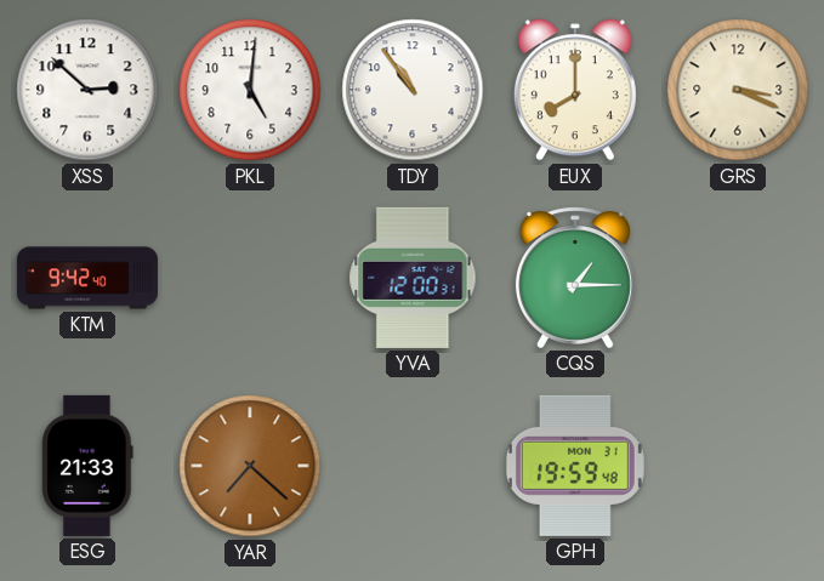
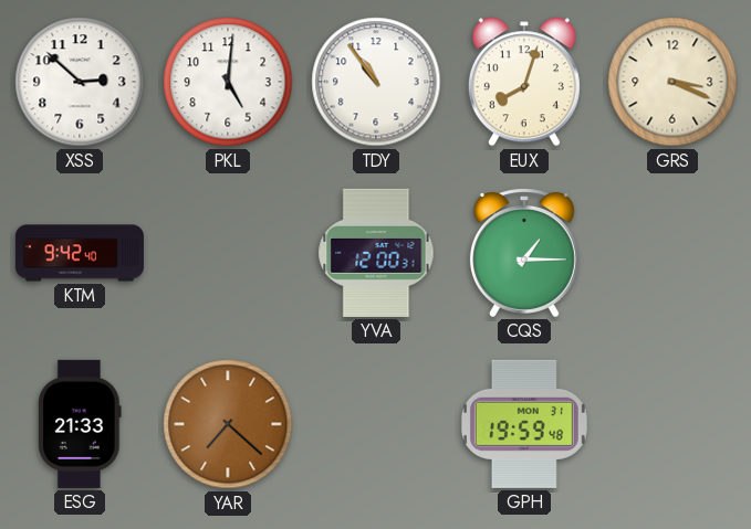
EUX: 8:00 -> 8:03 (524, 82)
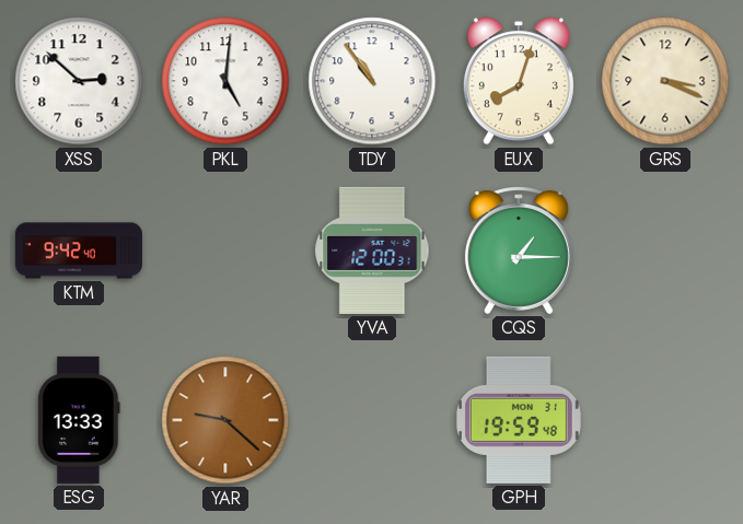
ESG: 21:33 -> 13:33 (79, 420)
YAR: 7:22 -> 9:22 (225, 420)
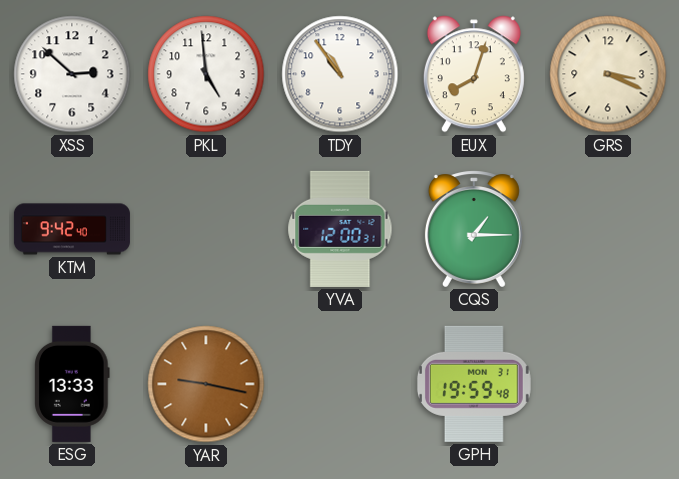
PKL: 5:01 -> 4:59 (206, 74)
YAR: 9:22 -> 9:17 (206, 384)
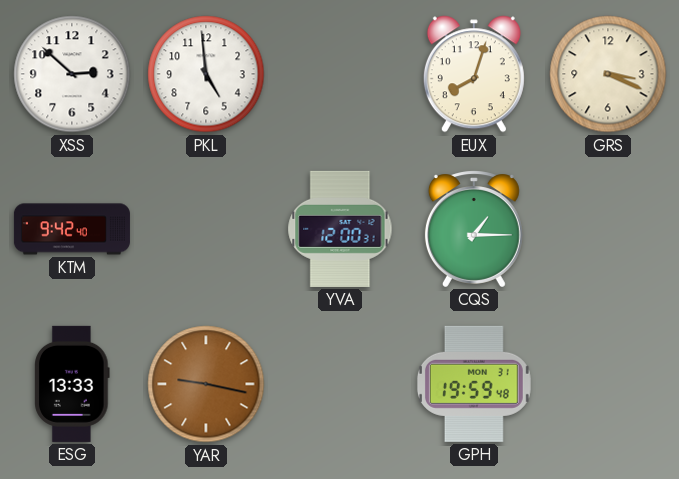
TDY: 10:54 -> none (340, 74)
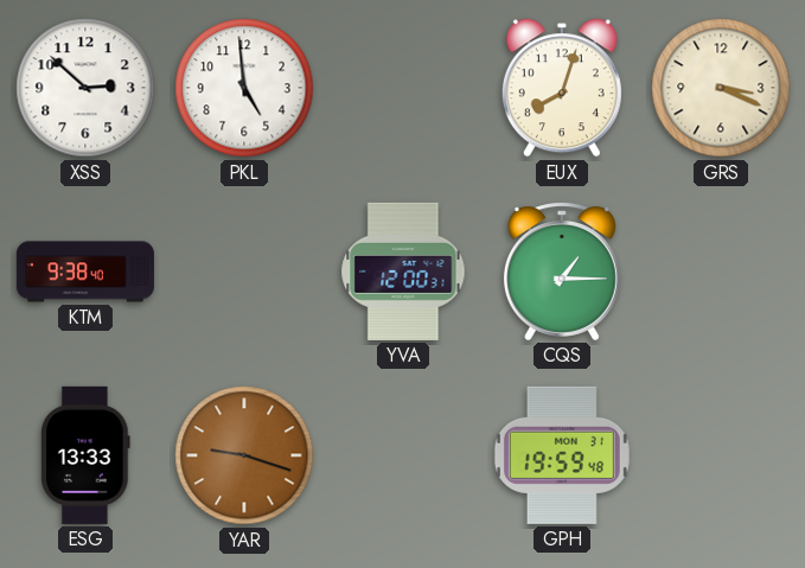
KTM: 9:42 -> 9:38 (85, 272)
YAR: 9:17 -> 9:18 (244, 455)
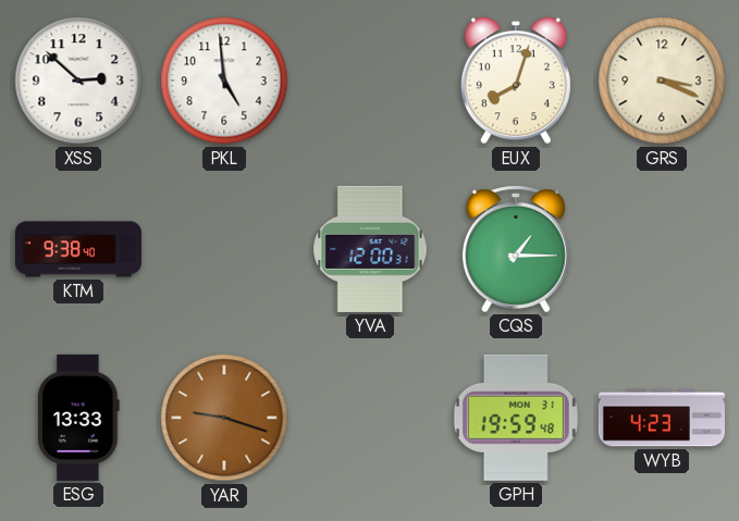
WYB: none -> 4:23 (662, 418)
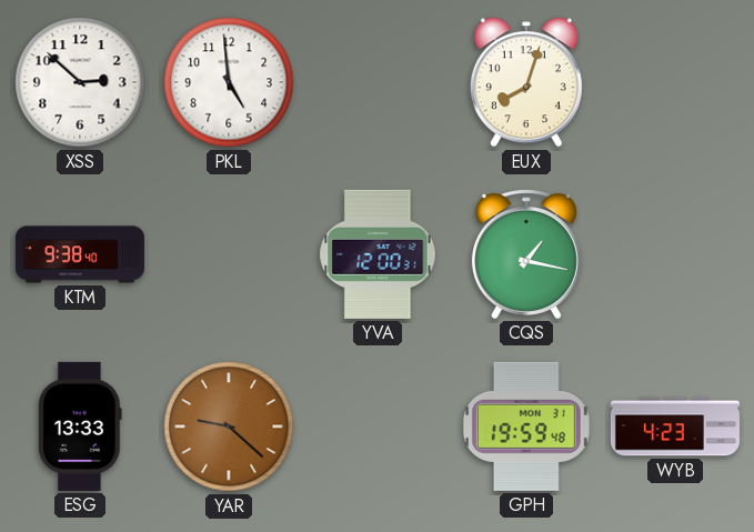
GRS: 3:19 -> none (662, 80)
CQS: 1:15 -> 1:17 (526, 254)
YAR: 9:18 -> 9:22 (229, 426)
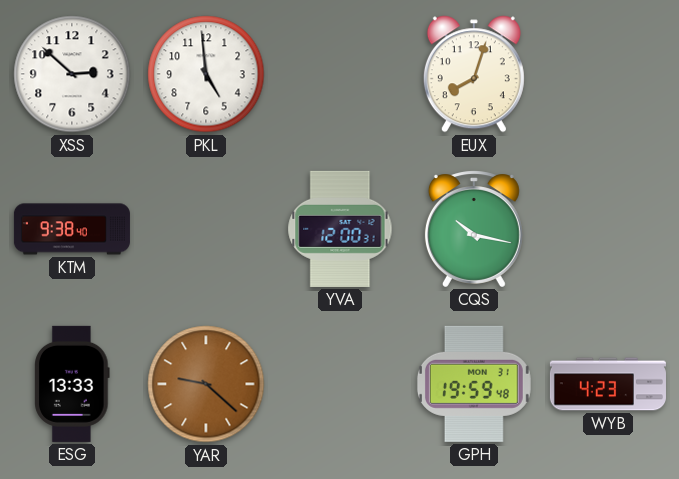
CQS: 1:17 -> 10:17 (474, 229)
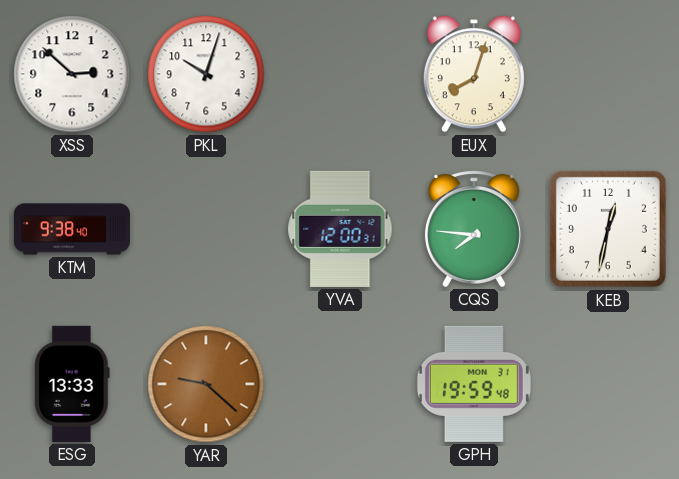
PKL: 4:59 -> 10:03 (206, 74)
CQS: 10:17 -> 7:46 (474, 229)
KEB: none -> 12:32 (608, 229)
WYB: 4:23 -> none (608, 384)
